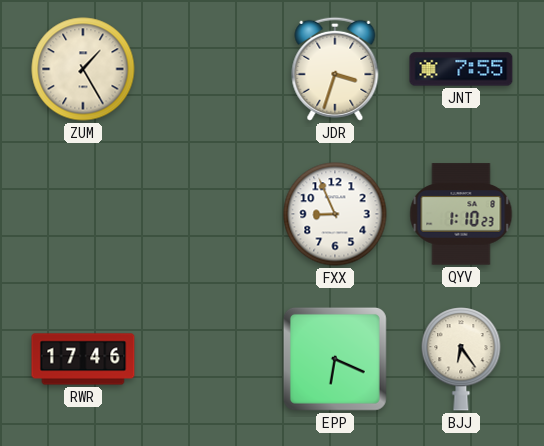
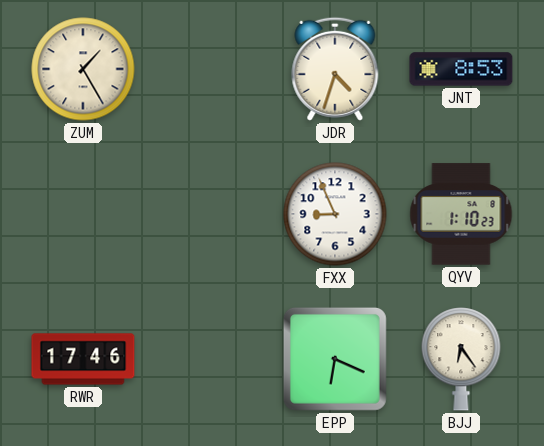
JDR: 3:33 -> 4:33 (335, 69)
JNT: 7:55 -> 8:53 (461, 69)
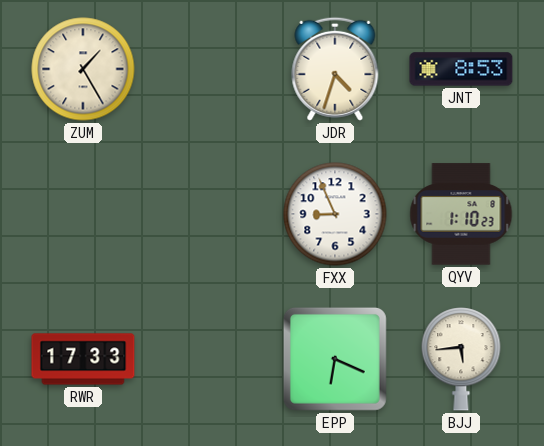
RWR: 17:46 -> 17:33 (83, 359)
BJJ: 6:24 -> 5:44 (461, 359)
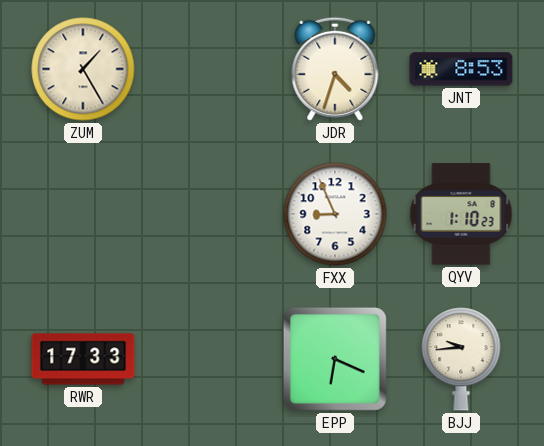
BJJ: 5:44 -> 9:44 (461, 359)
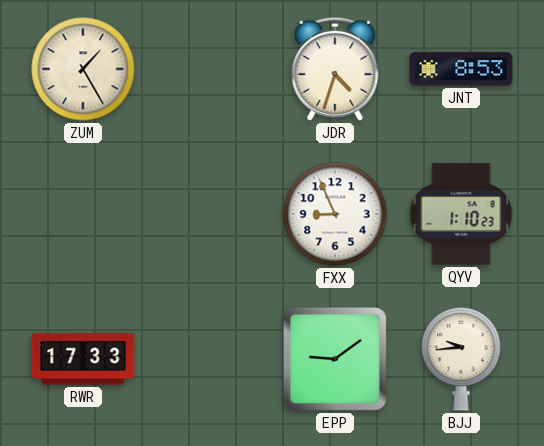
EPP: 6:19 -> 9:09 (335, 359)
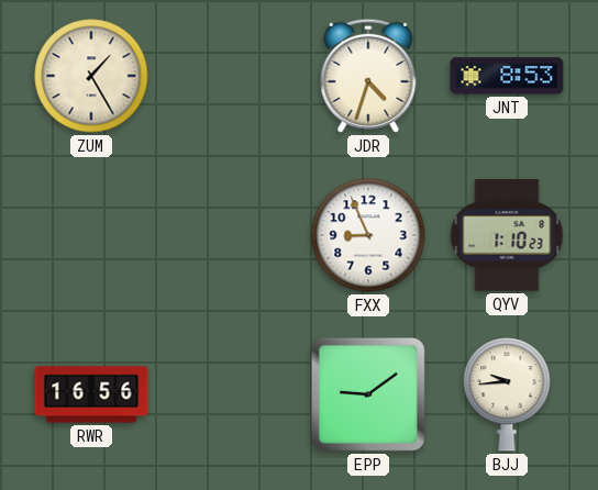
RWR: 17:33 -> 16:56 (91, 394)
